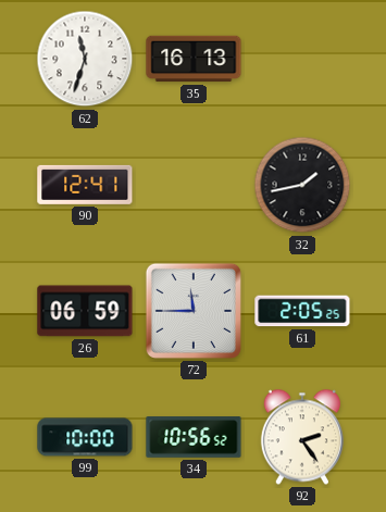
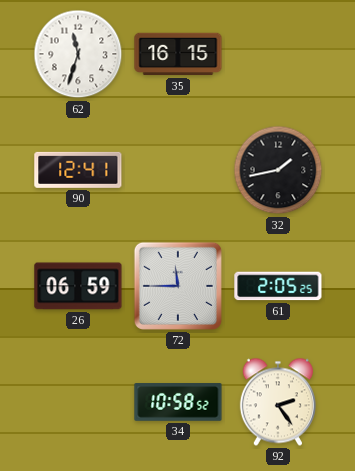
35: 16:13 -> 16:15 (178, 54)
99: 10:00 -> none (85, 437)
34: 10:56 -> 10:58 (178, 402)
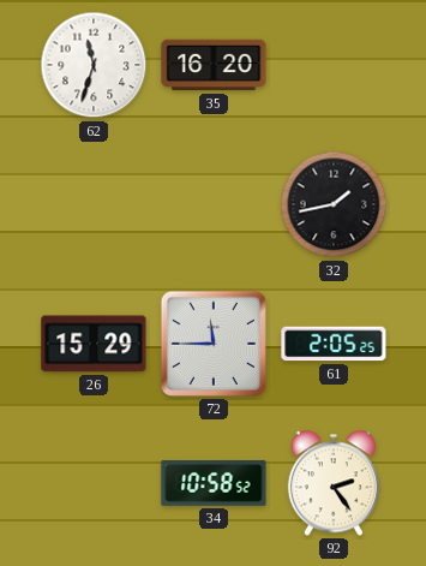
35: 16:15 -> 16:20 (214, 65)
90: 12:41 -> none (78, 170)
26: 06:59 -> 15:29 (94, 344)
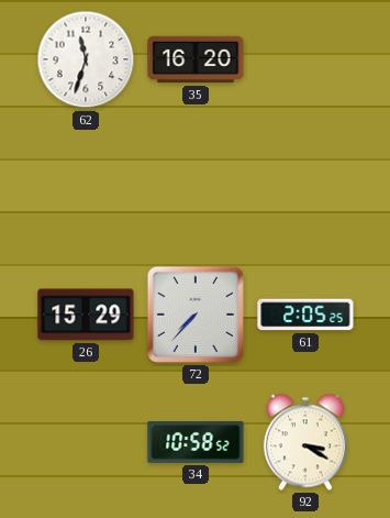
32: 1:43 -> none (334, 204)
72: 11:45 -> 7:37 (196, 315)
92: 2:24 -> 3:20 (305, 442)
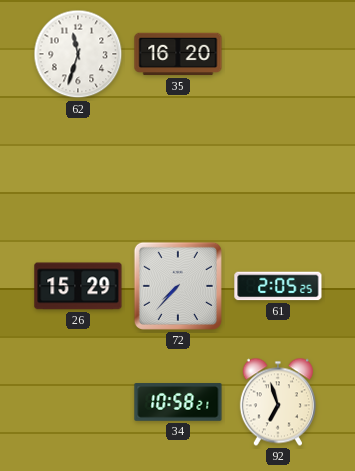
34: 10:58:52 -> 10:58:21 (178, 402)
92: 3:20 -> 6:57 (278, 402)
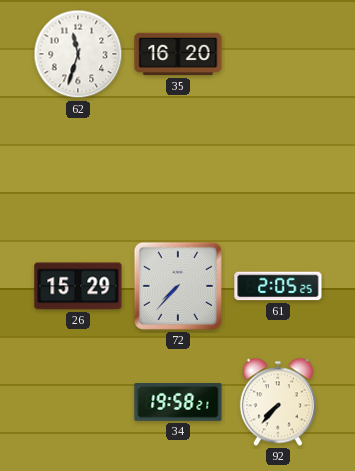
34: 10:58 -> 19:58 (178, 402)
92: 6:57 -> 7:37 (278, 402)
